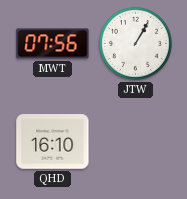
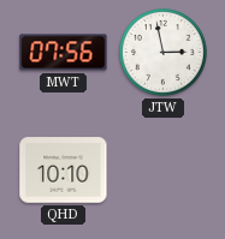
JTW: 1:05 -> 2:58 (162, 52)
QHD: 16:10 -> 10:10 (64, 171)
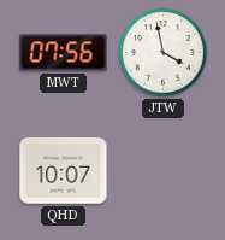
JTW: 2:58 -> 3:58 (162, 52)
QHD: 10:10 -> 10:07 (64, 171)
